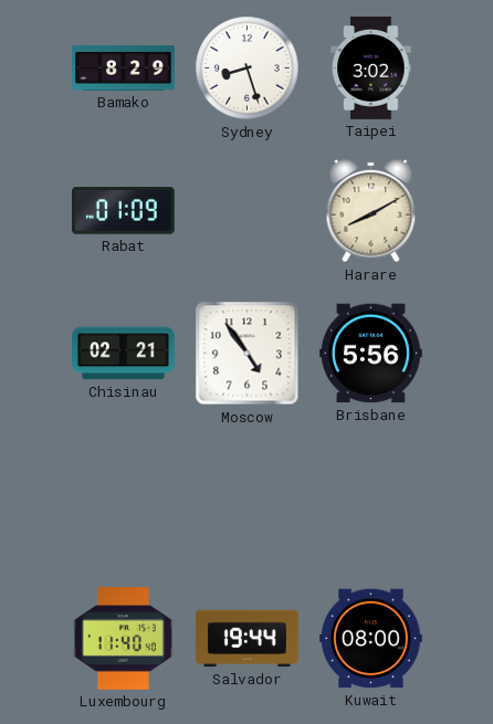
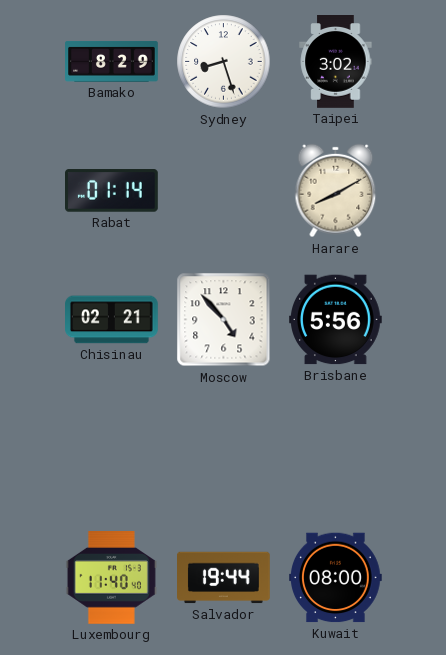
Rabat: 01:09 -> 01:14 (112, 191)
Moscow: 4:54 -> 4:53 (224, 320)
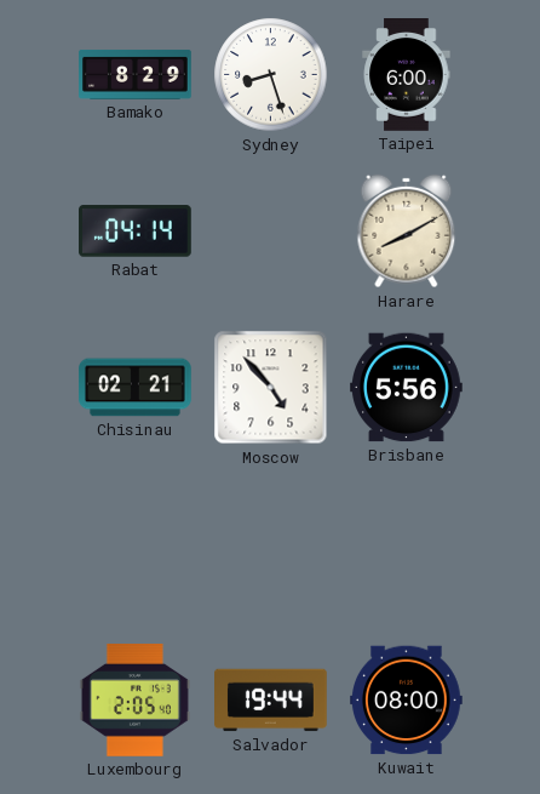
Taipei: 3:02 -> 6:00 (407, 75)
Rabat: 01:14 -> 04:14 (136, 232)
Luxembourg: 11:40 -> 2:05 (134, 701)
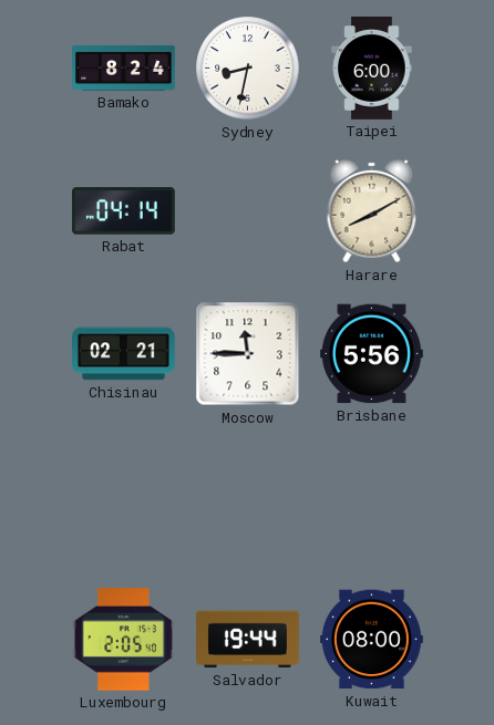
Bamako: 8:29 -> 8:24 (124, 68)
Sydney: 8:27 -> 8:32 (248, 69)
Moscow: 4:53 -> 11:45 (248, 354)
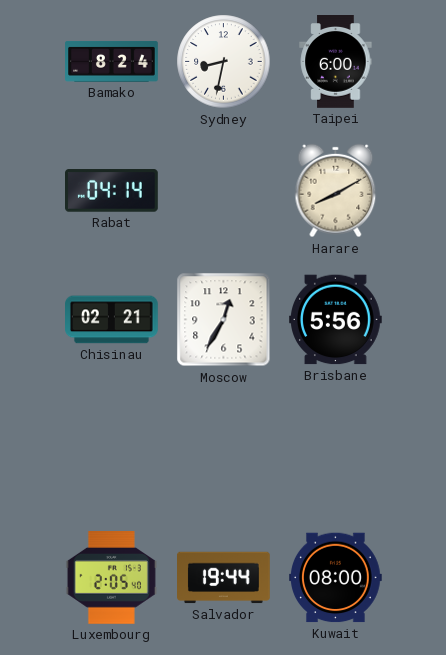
Moscow: 11:45 -> 12:35 (224, 320)
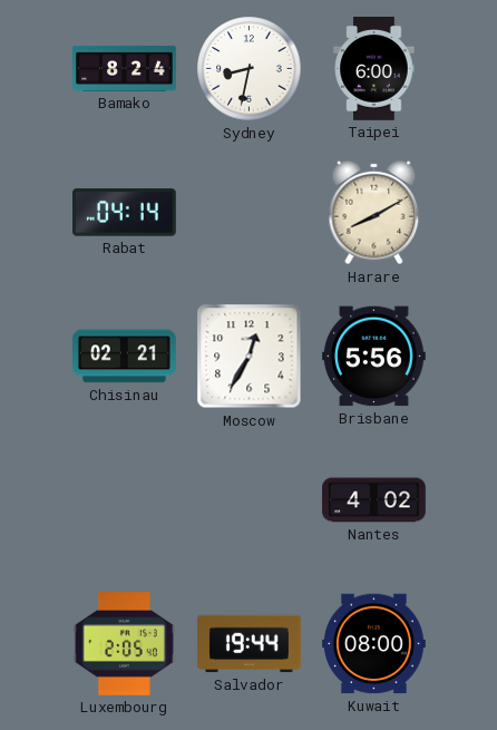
Nantes: none -> 4:02 (374, 500)
